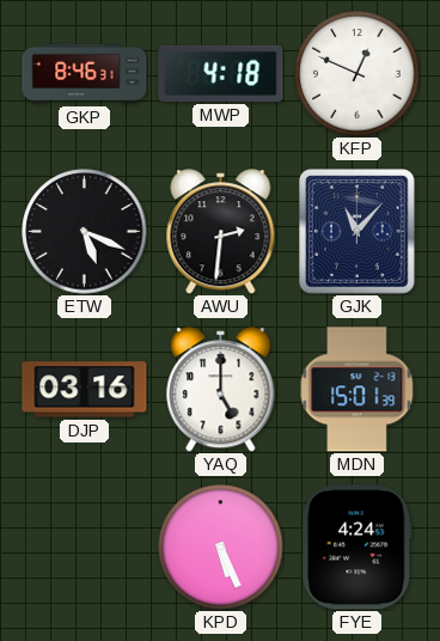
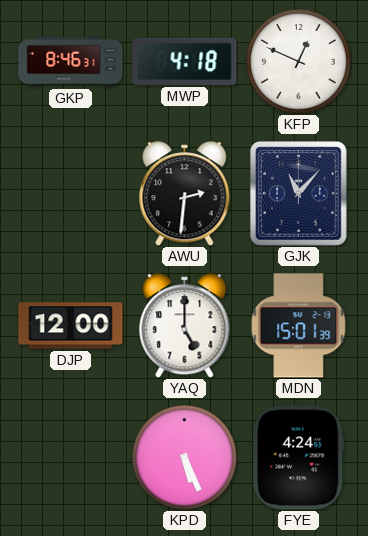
ETW: 5:19 -> none (85, 232)
DJP: 03:16 -> 12:00 (71, 326)
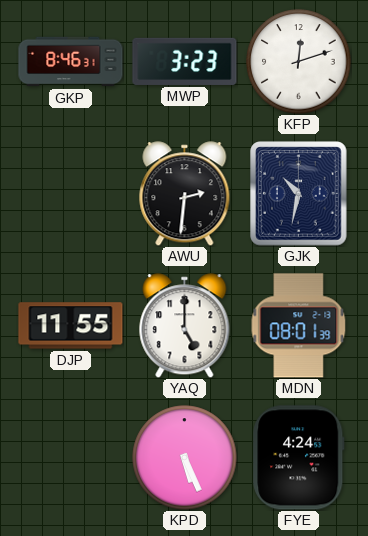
MWP: 4:18 -> 3:23 (185, 61)
KFP: 12:49 -> 12:12 (299, 62)
GJK: 11:07 -> 10:32 (299, 194)
DJP: 12:00 -> 11:55 (71, 326)
MDN: 15:01 -> 08:01 (299, 326)
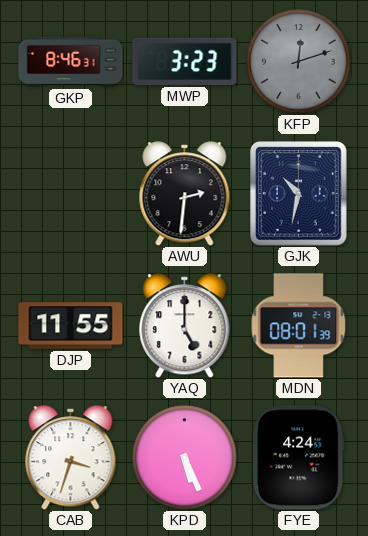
KFP dial: white -> grey (299, 62)
CAB: none -> 3:33 (71, 458)
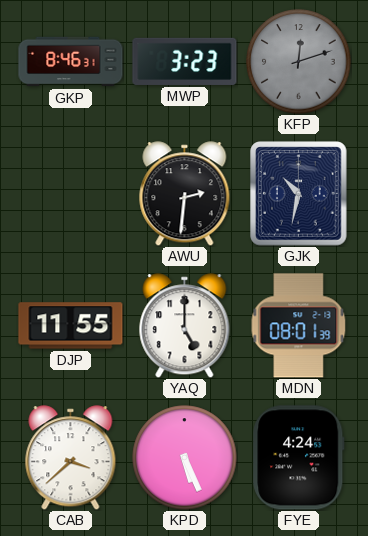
CAB: 3:33 -> 3:38 (71, 458)
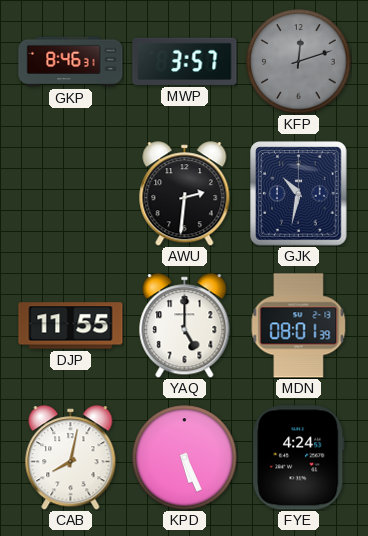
MWP: 3:23 -> 3:57 (185, 61)
CAB: 3:38 -> 8:02 (71, 458)
